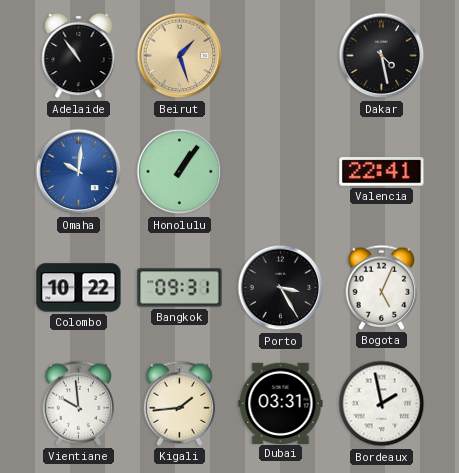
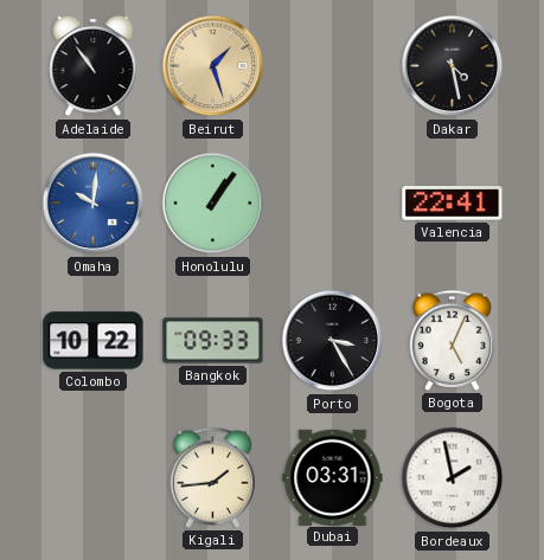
Bangkok: 09:31 -> 09:33 (213, 341)
Vientiane: 9:59 -> none (79, 403)
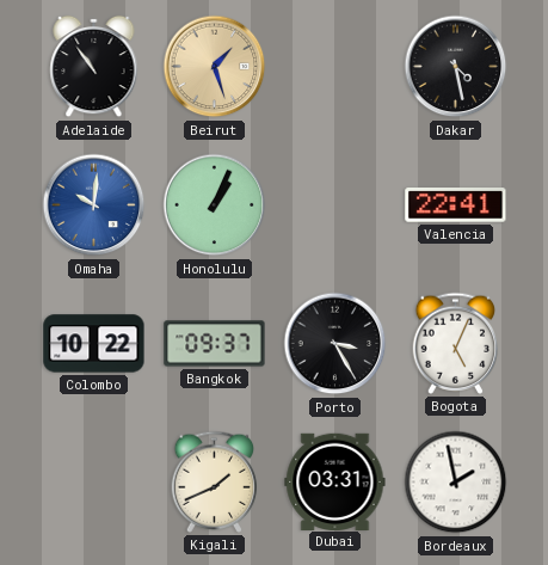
Honolulu: 1:06 -> 1:04 (215, 205)
Bangkok: 09:33 -> 09:37 (215, 344)
Kigali: 1:44 -> 1:41 (215, 481)
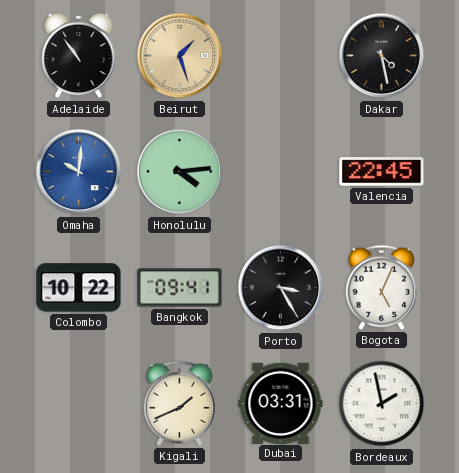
Honolulu: 1:04 -> 4:14 (180, 172)
Valencia: 22:41 -> 22:45 (382, 172)
Bangkok: 09:37 -> 09:41 (180, 288)
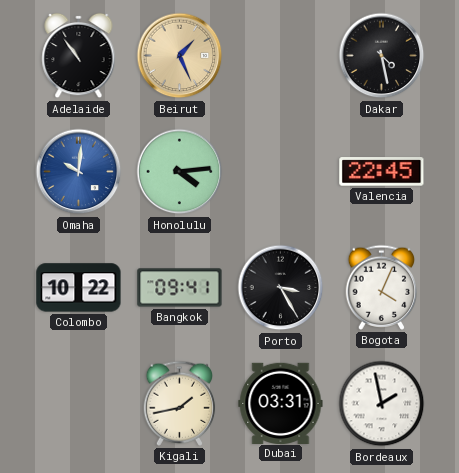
Beirut: 1:27 -> 1:26 (180, 56)
Bogota: 5:04 -> 4:04 (382, 287)
Kigali: 1:41 -> 1:43 (180, 403)
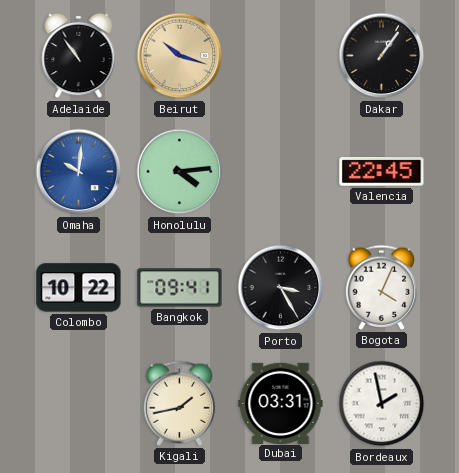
Beirut: 1:26 -> 10:18 (180, 56)
Dakar: 4:28 -> 1:06 (382, 56)
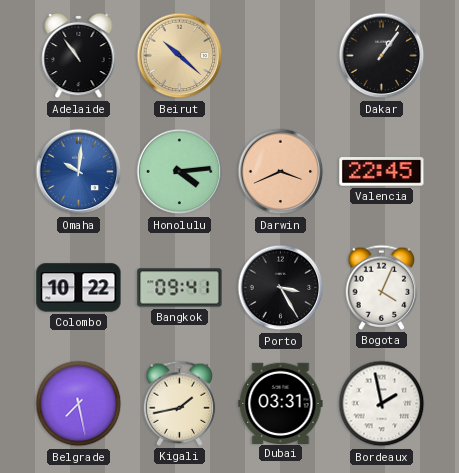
Beirut: 10:18 -> 10:22 (180, 56)
Darwin: none -> 3:41 (281, 172)
Belgrade: none -> 7:28 (79, 404)
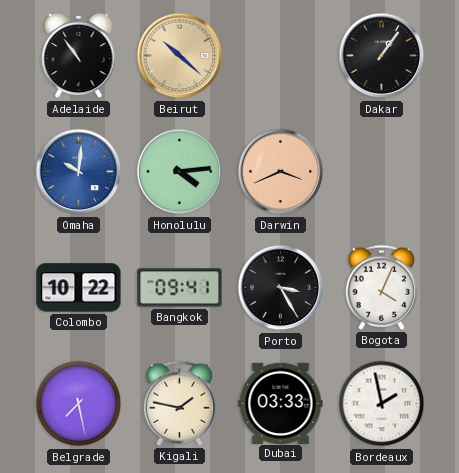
Valencia: 22:45 -> none (382, 172)
Kigali: 1:43 -> 1:47 (180, 403)
Dubai: 03:31 -> 03:33 (281, 403)
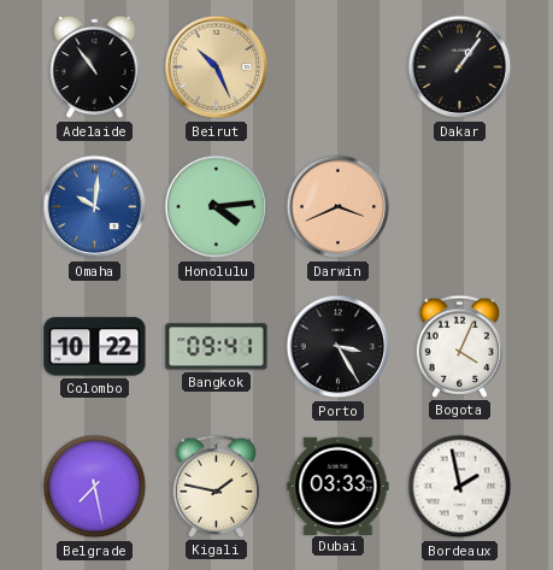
Beirut: 10:22 -> 10:26 (217, 67)
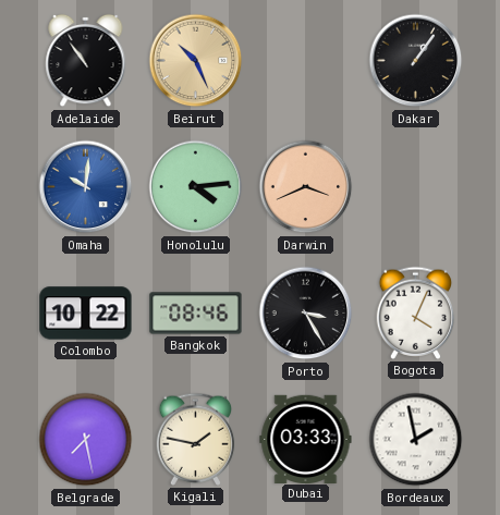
Bangkok: 09:41 -> 08:46 (196, 314)
